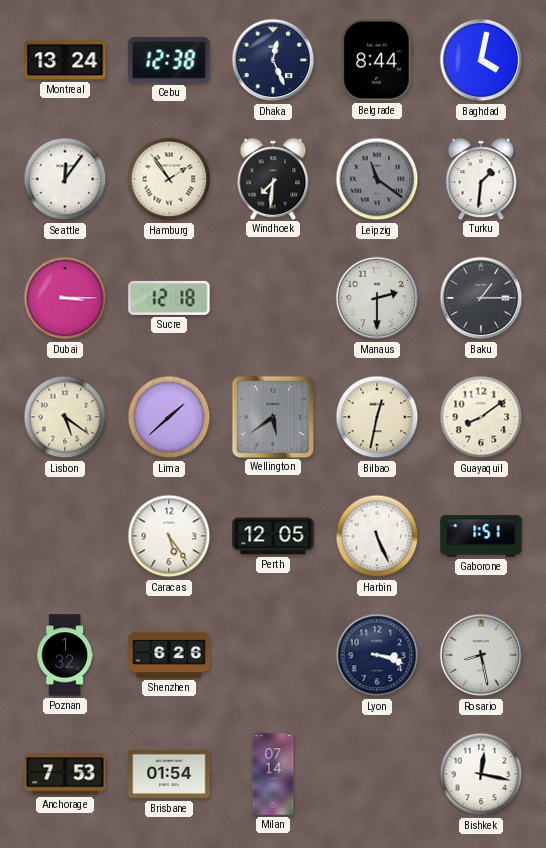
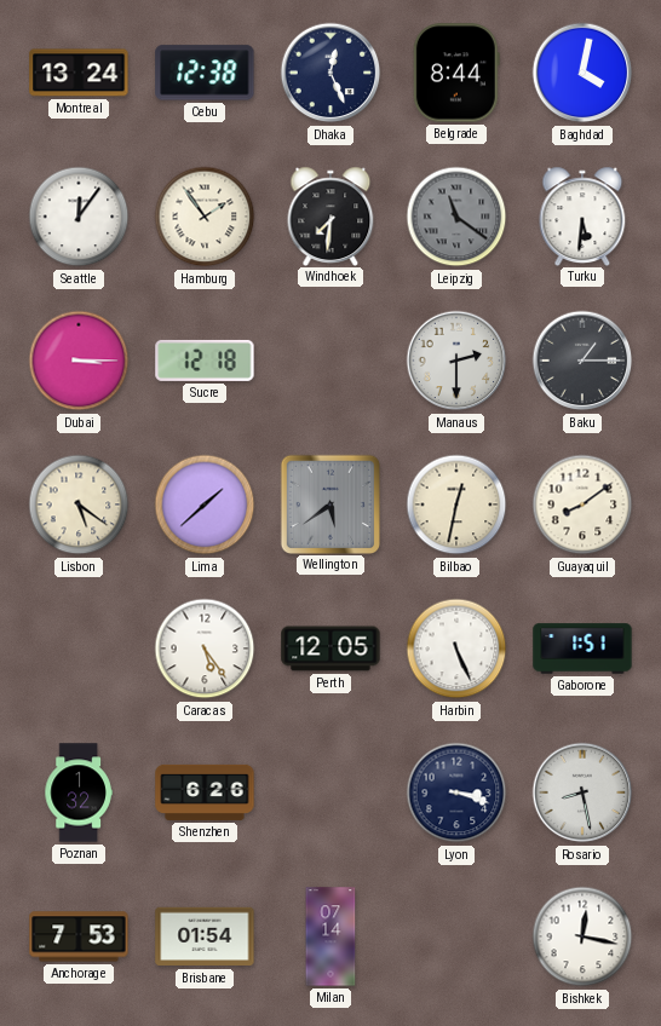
Turku: 1:31 -> 5:31 (582, 215)
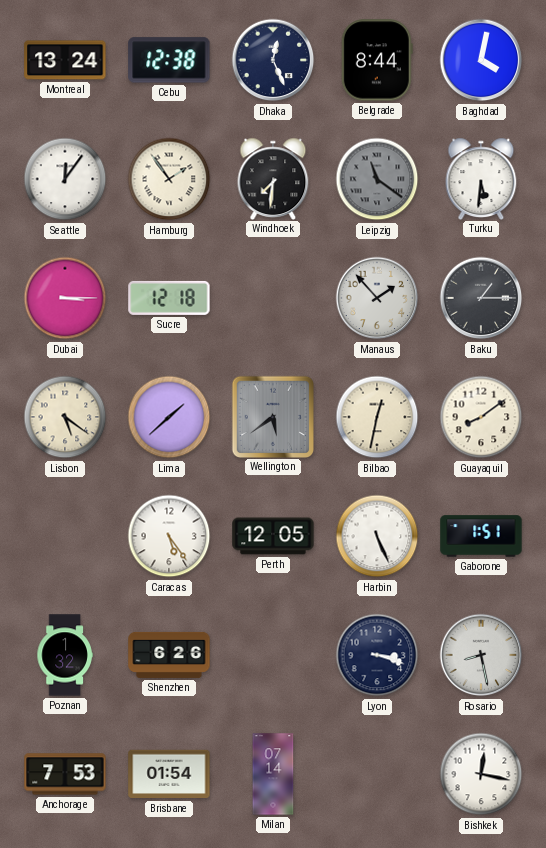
Manaus: 2:30 -> 1:53 (377, 298)
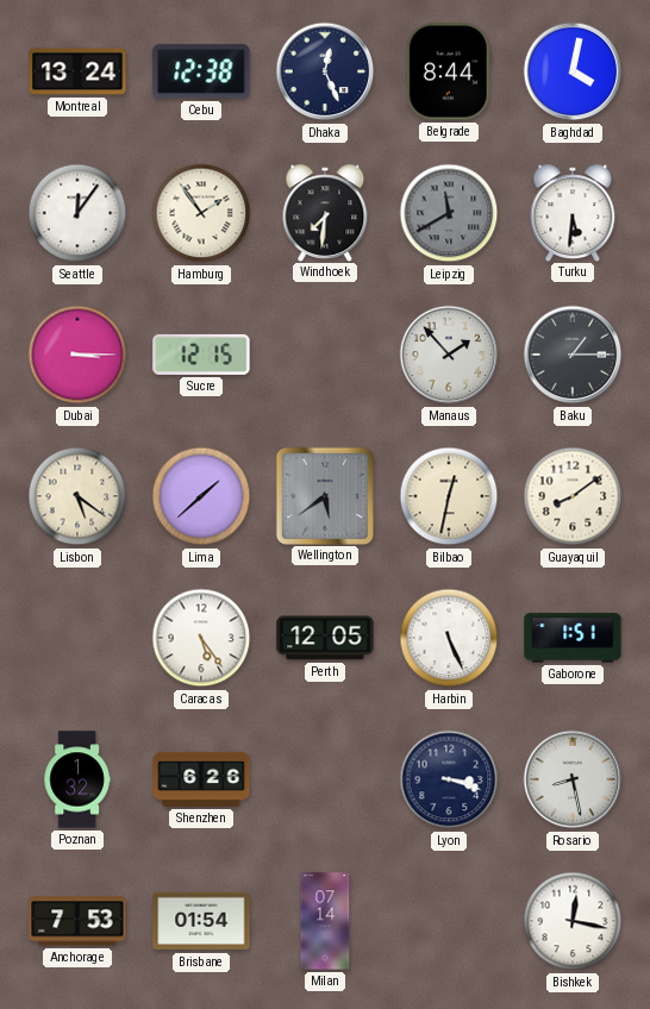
Leipzig: 11:21 -> 11:40 (449, 213)
Sucre: 12:18 -> 12:15 (201, 355)
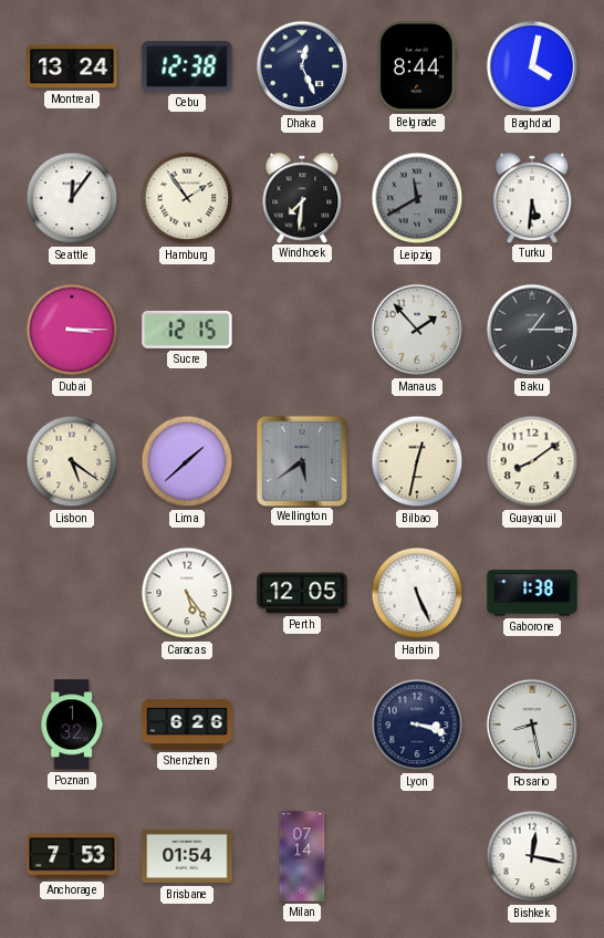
Gaborone: 1:51 -> 1:38 (532, 593)
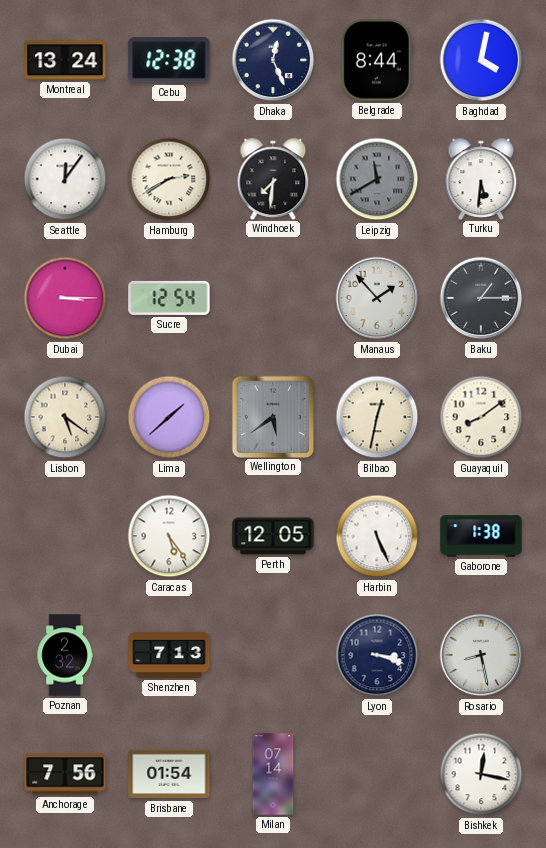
Hamburg: 1:54 -> 2:40 (169, 179)
Sucre: 12:15 -> 12:54 (169, 298)
Poznan: 1:32 -> 2:32 (65, 655)
Shenzhen: 6:26 -> 7:13 (169, 655)
Anchorage: 7:53 -> 7:56 (65, 774)
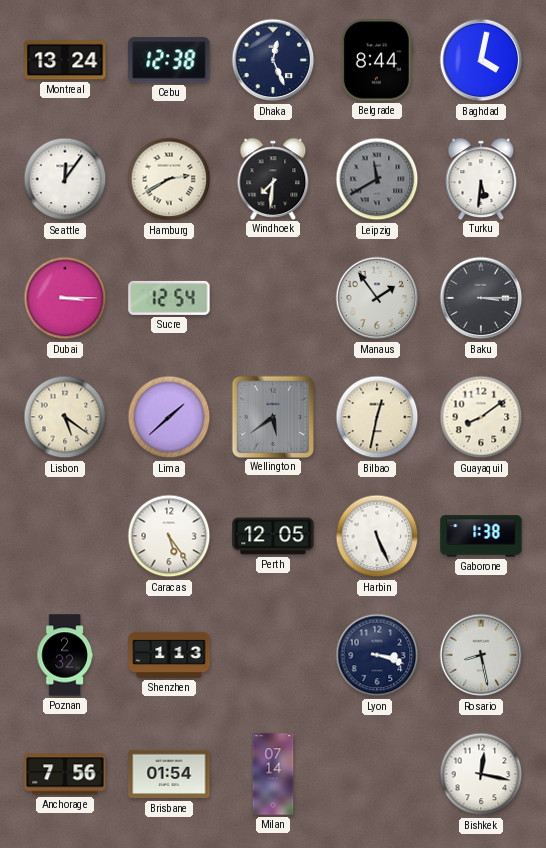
Manaus: 1:53 -> 1:54 (377, 298)
Baku: 1:15 -> 3:15 (481, 298)
Shenzhen: 7:13 -> 1:13 (169, 655)
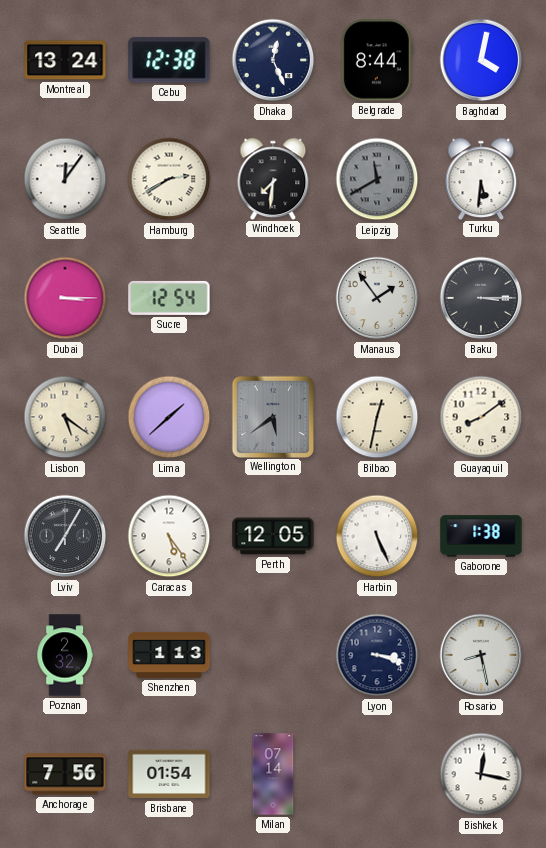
Lviv: none -> 7:05 (65, 536)
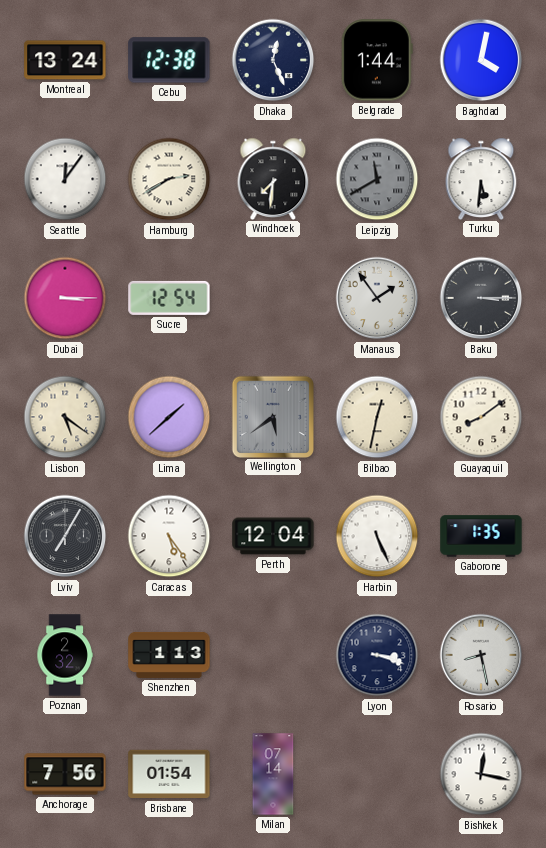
Belgrade: 8:44 -> 1:44 (377, 60)
Perth: 12:05 -> 12:04 (273, 536)
Gaborone: 1:38 -> 1:35 (481, 536)
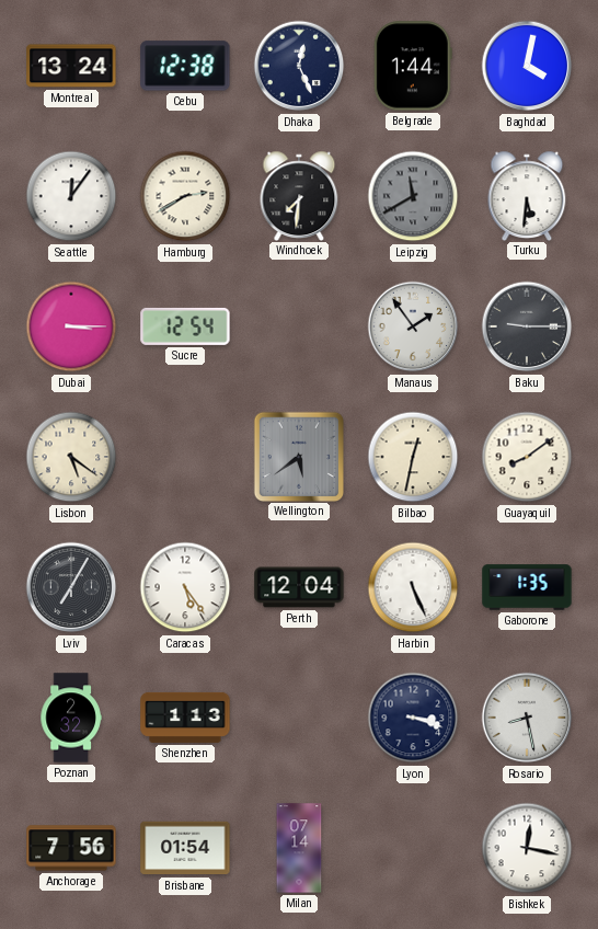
Baku: 3:15 -> 9:15 (527, 326)
Lima: 1:38 -> none (169, 417)
